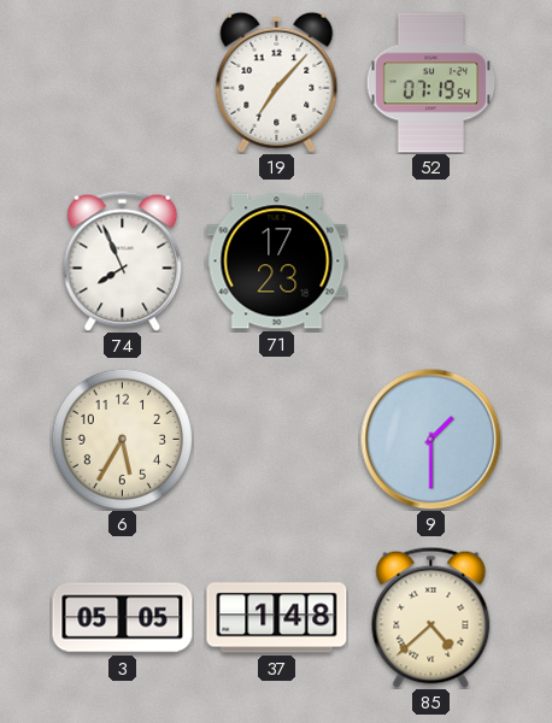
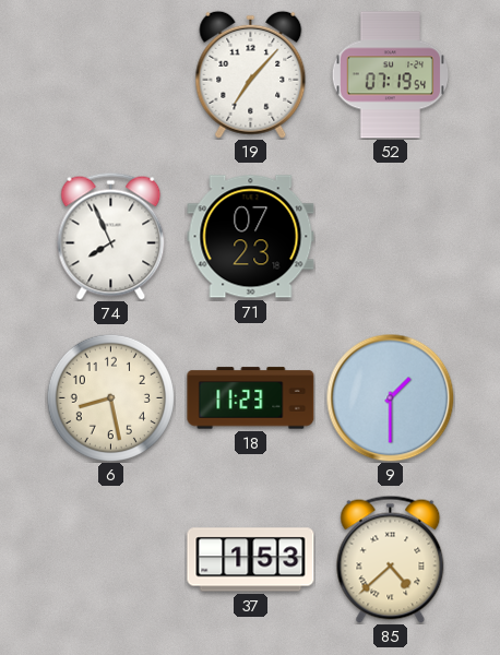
71: 17:23 -> 07:23 (251, 237)
6: 5:35 -> 8:28 (110, 397)
18: none -> 11:23 (251, 398)
3: 05:05 -> none (123, 618)
37: 1:48 -> 1:53 (251, 560)
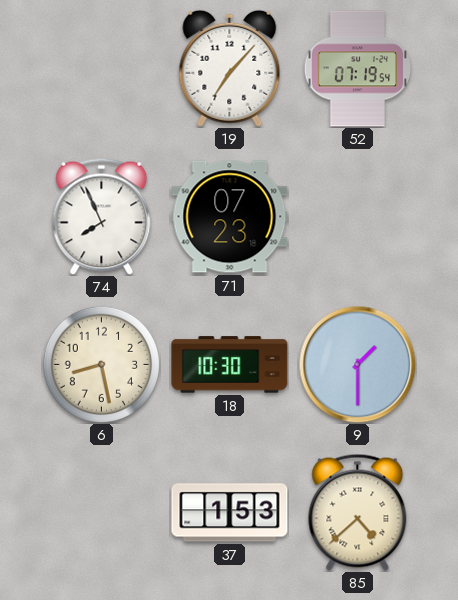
18: 11:23 -> 10:30 (230, 365)
